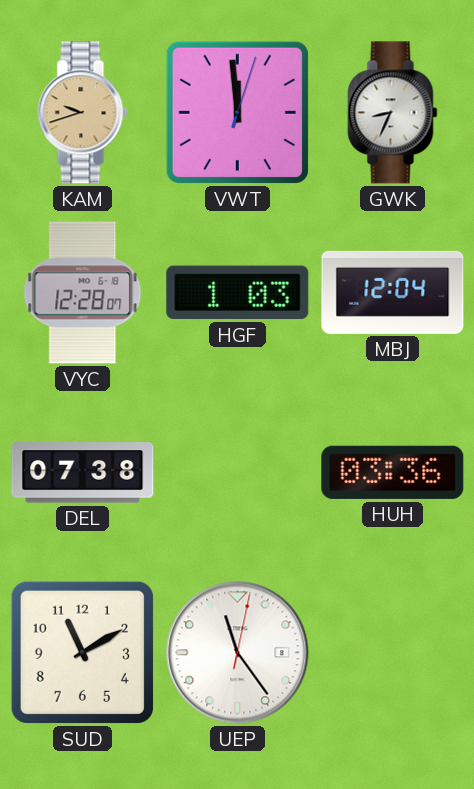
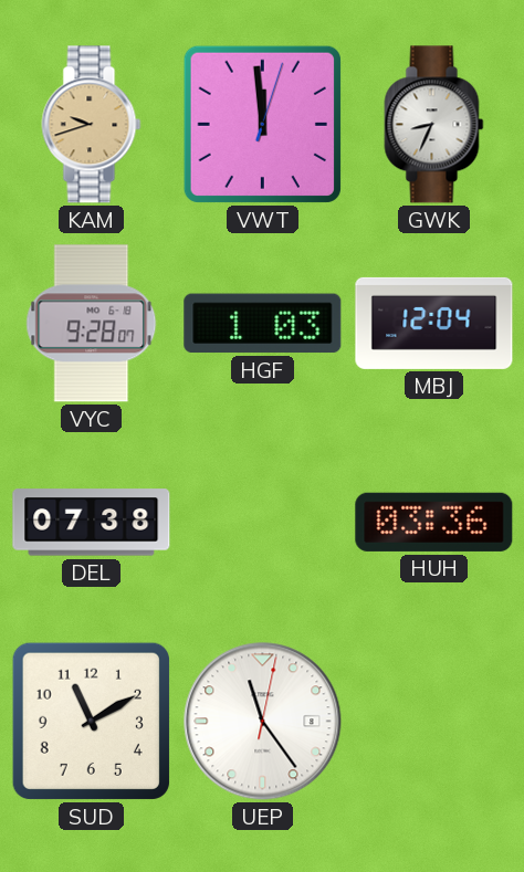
VYC: 12:28 -> 9:28 (92, 324)
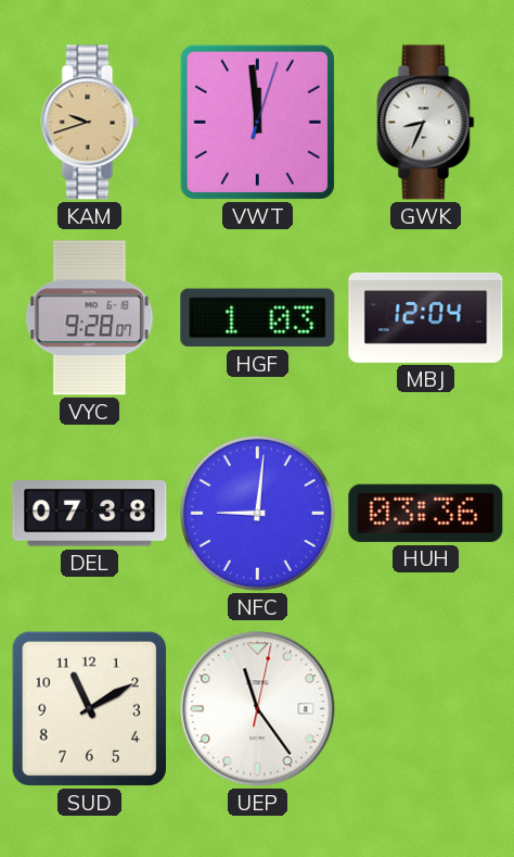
NFC: none -> 9:01 (257, 513)
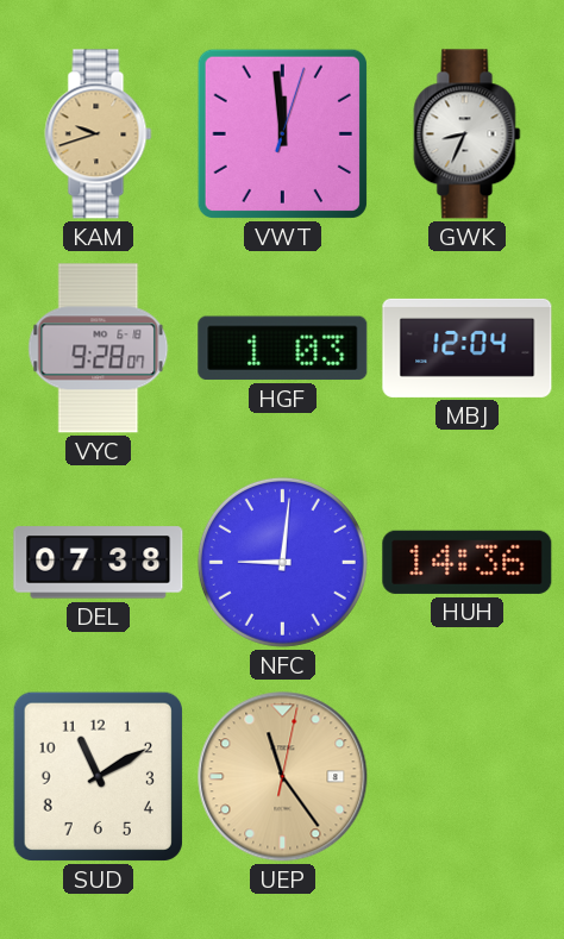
HUH: 03:36 -> 14:36 (468, 562)
UEP dial: white -> champagne (283, 777)
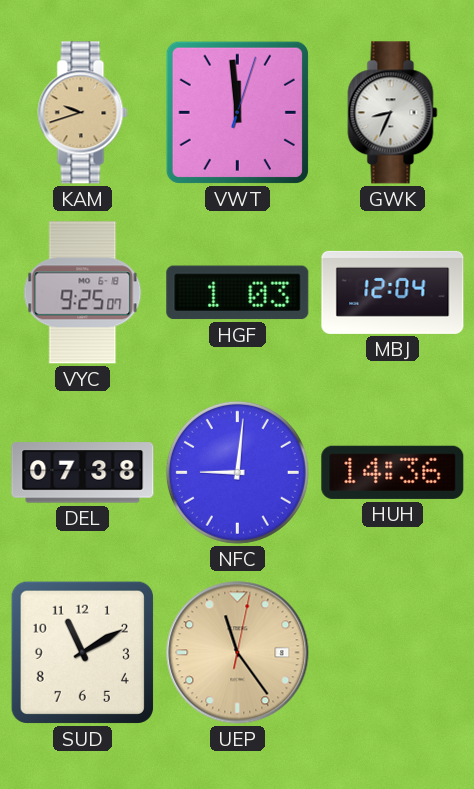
VYC: 9:28 -> 9:25 (83, 293)
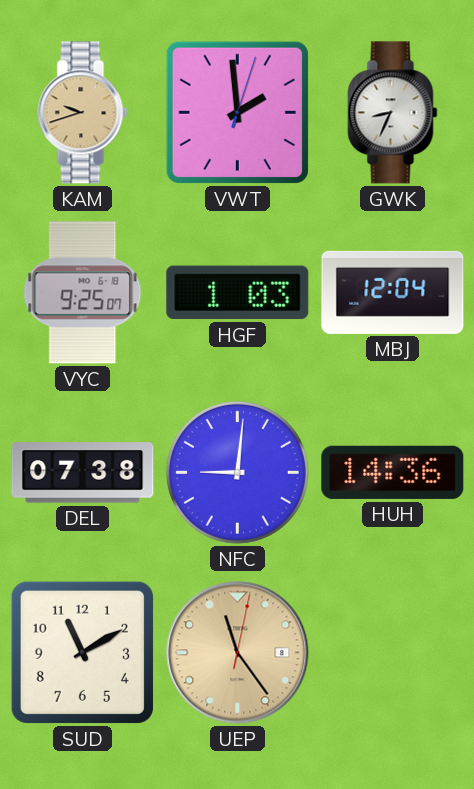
VWT: 11:59 -> 1:59 (237, 112)
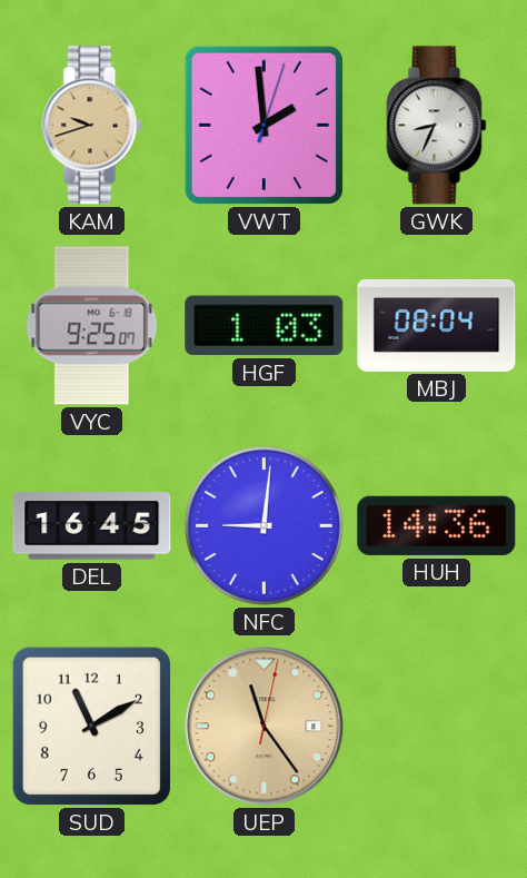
MBJ: 12:04 -> 08:04 (437, 325)
DEL: 07:38 -> 16:45 (92, 526)
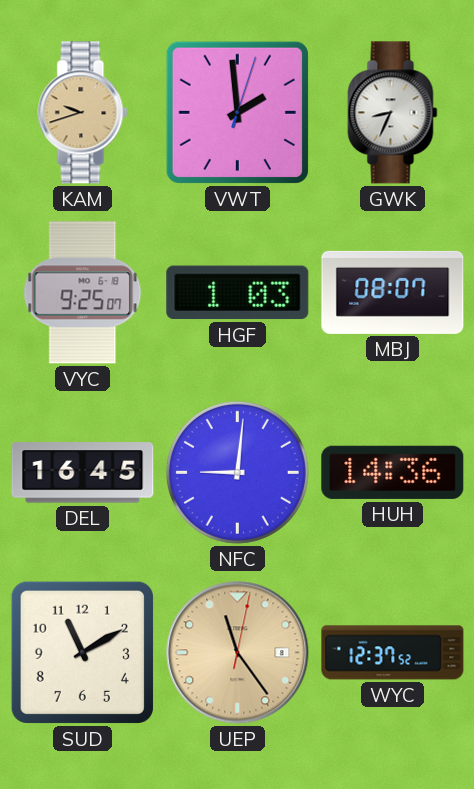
MBJ: 08:04 -> 08:07 (393, 292)
WYC: none -> 12:37 (393, 653)
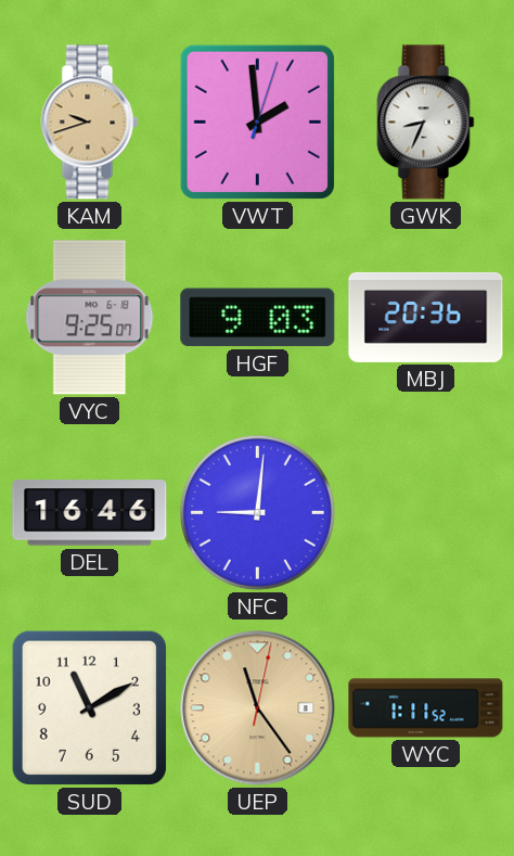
HGF: 1:03 -> 9:03 (258, 318)
MBJ: 08:07 -> 20:36 (426, 317)
DEL: 16:45 -> 16:46 (90, 513)
HUH: 14:36 -> none (393, 472)
WYC: 12:37 -> 1:11 (426, 708)
